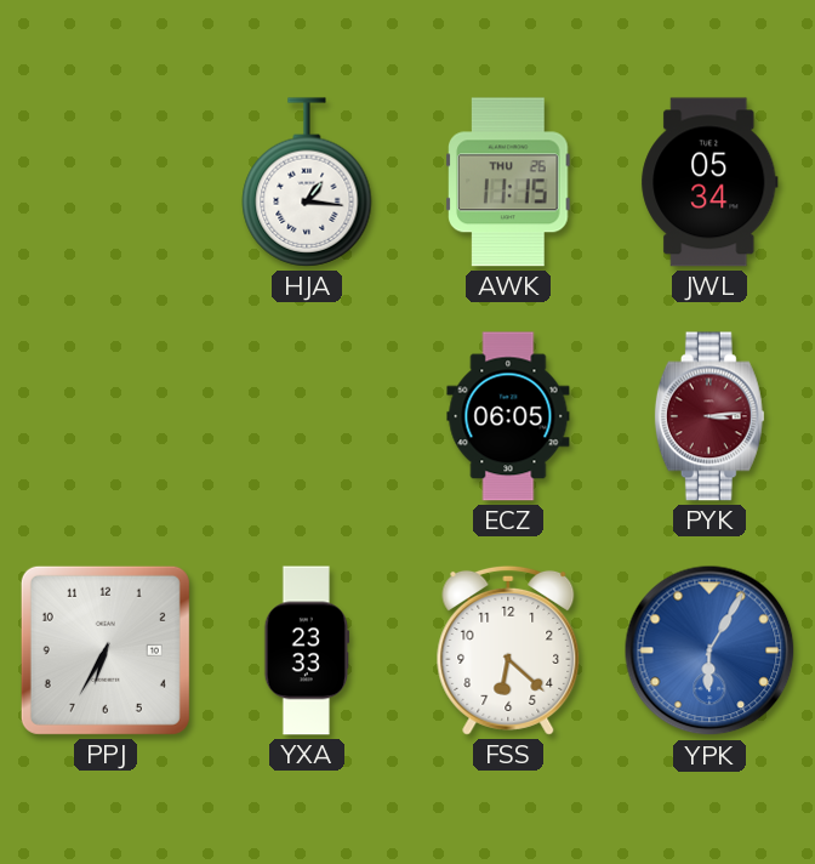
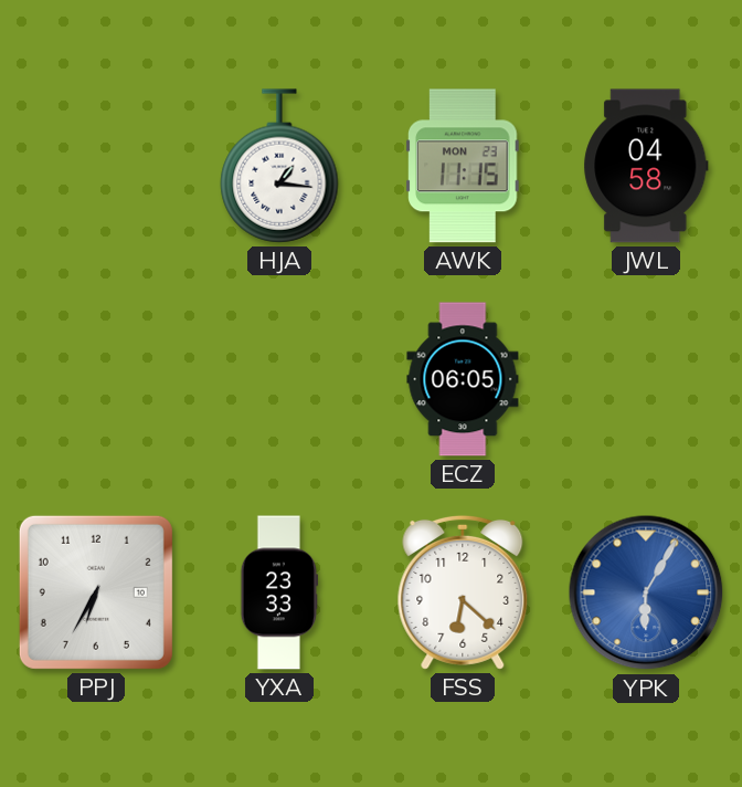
AWK date: THU 26 -> MON 23 (463, 166)
JWL: 05:34 -> 04:58 (646, 166)
PYK: 3:14 -> none (709, 416)
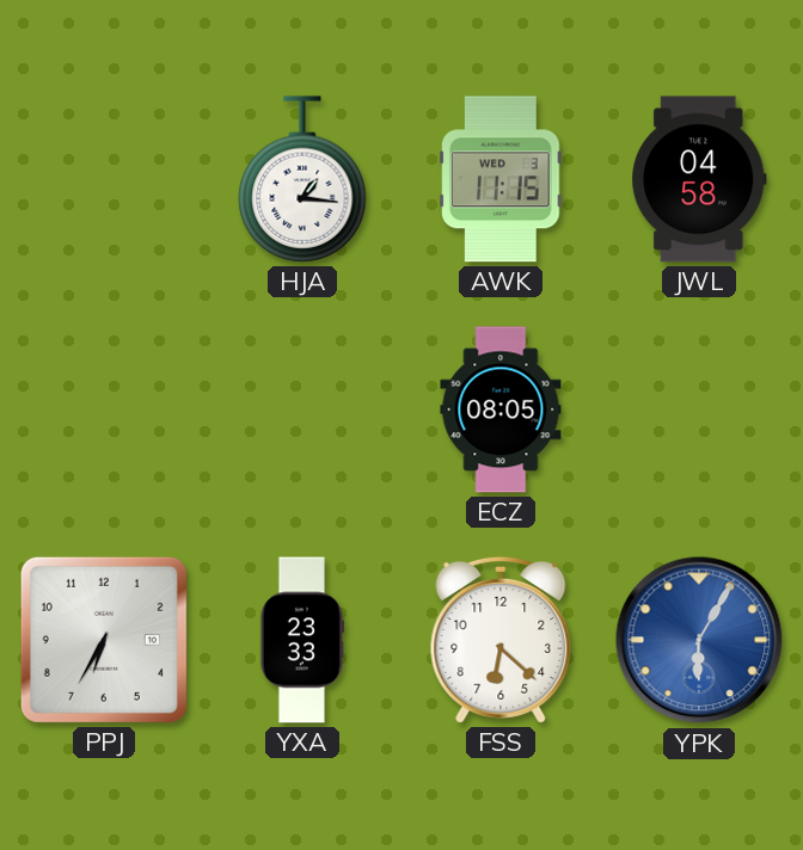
AWK date: MON 23 -> WED 3 (501, 179)
ECZ: 06:05 -> 08:05 (501, 409)
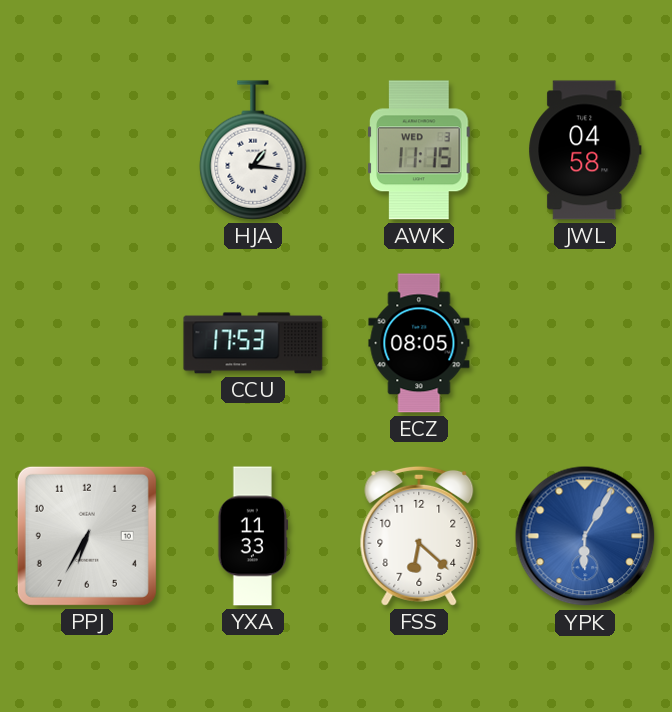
CCU: none -> 17:53 (253, 343)
YXA: 23:33 -> 11:33 (253, 536)
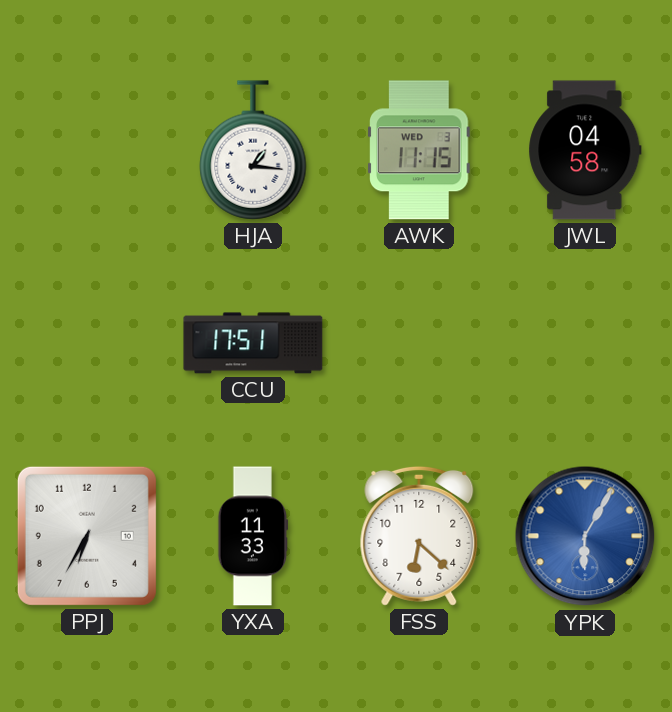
CCU: 17:53 -> 17:51 (253, 343)
ECZ: 08:05 -> none (419, 343)
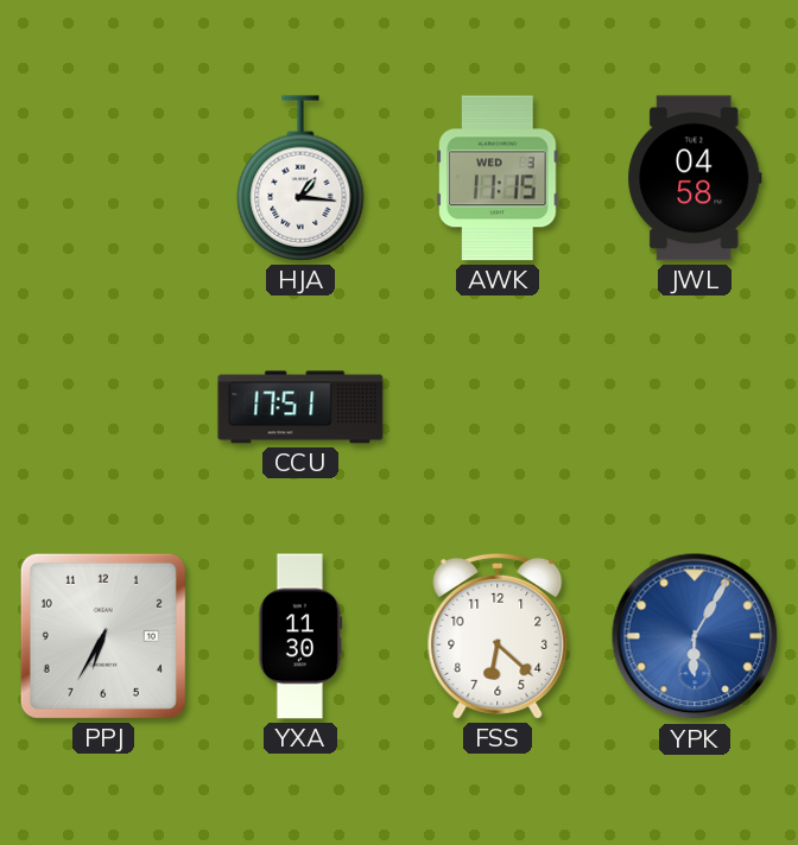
YXA: 11:33 -> 11:30 (300, 636)
